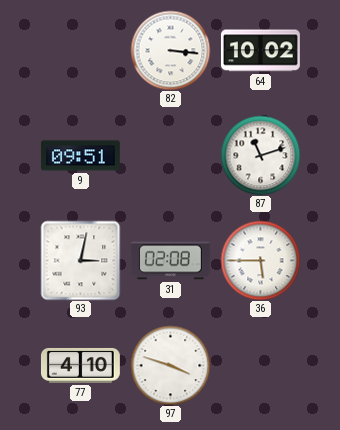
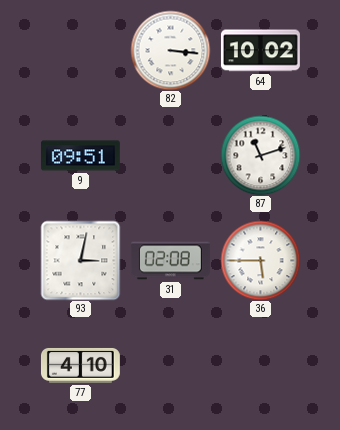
97: 3:48 -> none (170, 365)
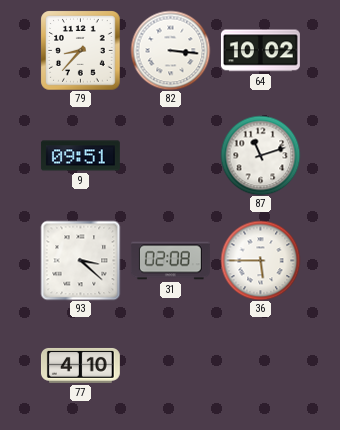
79: none -> 8:37 (80, 50)
93: 3:02 -> 3:22 (80, 260)
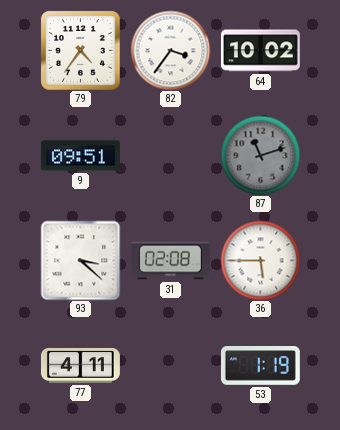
79: 8:37 -> 4:36 (80, 50)
82: 3:16 -> 3:36 (170, 50)
87 dial: white -> grey (260, 155)
77: 4:10 -> 4:11 (80, 365)
53: none -> 1:19 (260, 366)
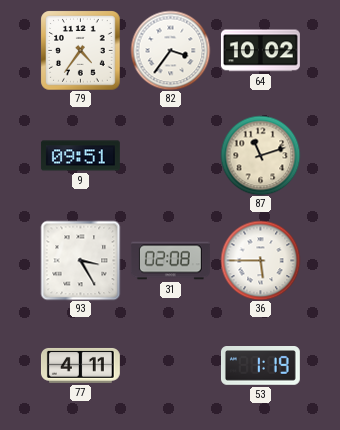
87 dial: grey -> cream (260, 155)
93: 3:22 -> 3:25 (80, 260)
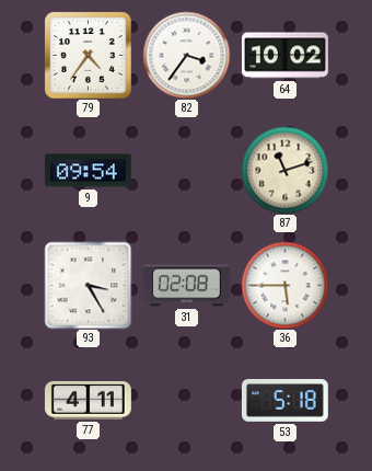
9: 09:51 -> 09:54 (88, 171)
53: 1:19 -> 5:18 (284, 401)
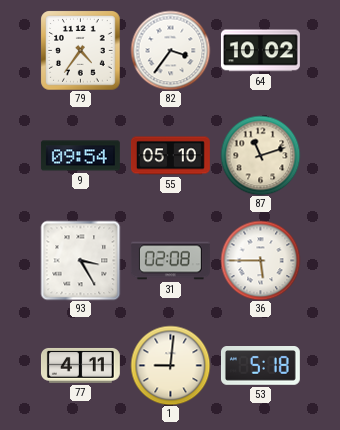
55: none -> 05:10 (170, 156)
1: none -> 9:01 (170, 365)
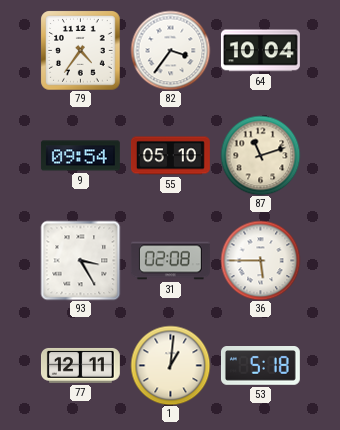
64: 10:02 -> 10:04 (260, 51)
77: 4:11 -> 12:11 (80, 365)
1: 9:01 -> 1:01 (170, 365)
